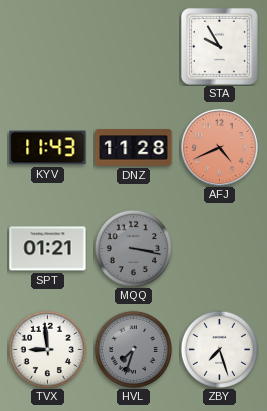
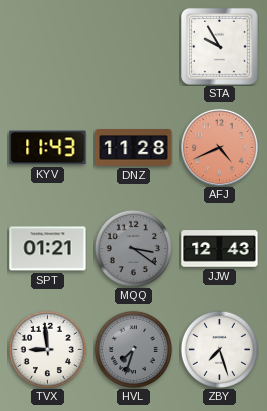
MQQ: 3:17 -> 3:21 (133, 248)
JJW: none -> 12:43 (220, 249)
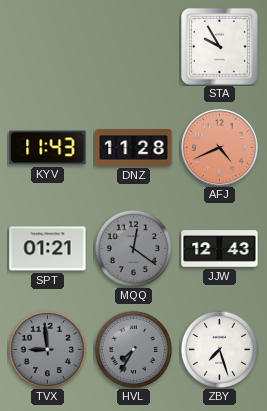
MQQ: 3:21 -> 12:21 (133, 248)
TVX dial: white -> grey (47, 349)
HVL: 7:33 -> 7:35 (133, 349)
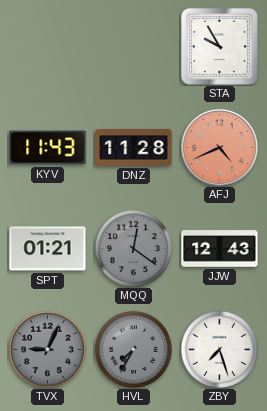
TVX: 8:59 -> 9:04 (47, 349)
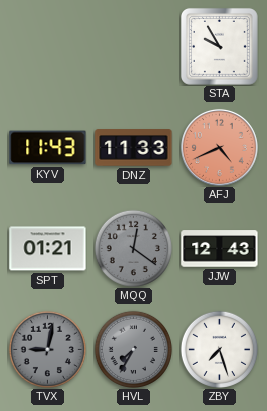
DNZ: 11:28 -> 11:33 (134, 148)
TVX: 9:04 -> 9:02 (47, 349)
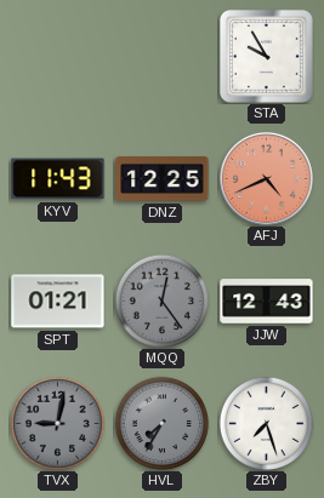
DNZ: 11:33 -> 12:25 (163, 179)
MQQ: 12:21 -> 12:24 (161, 300)
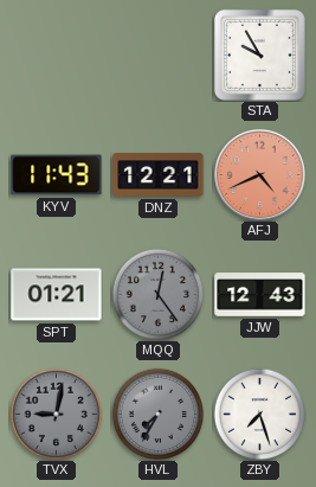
DNZ: 12:25 -> 12:21 (159, 175)
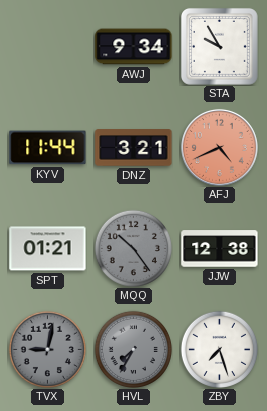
AWJ: none -> 9:34 (134, 47)
KYV: 11:43 -> 11:44 (48, 148)
DNZ: 12:21 -> 3:21 (134, 148)
MQQ: 12:24 -> 10:24 (133, 248)
JJW: 12:43 -> 12:38 (220, 249)
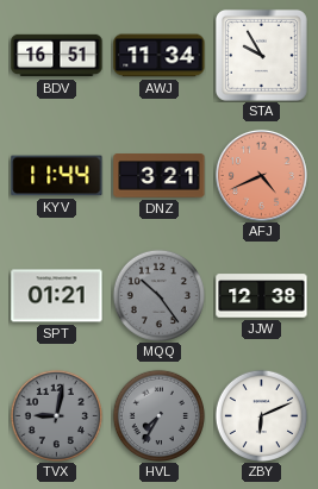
BDV: none -> 16:51 (57, 56)
AWJ: 9:34 -> 11:34 (160, 56)
ZBY: 7:27 -> 6:11 (261, 415)
